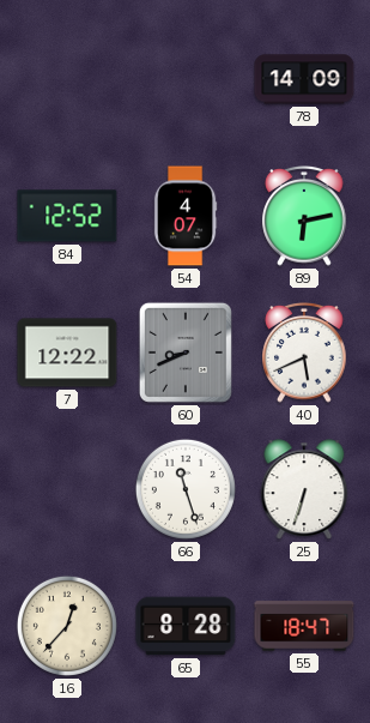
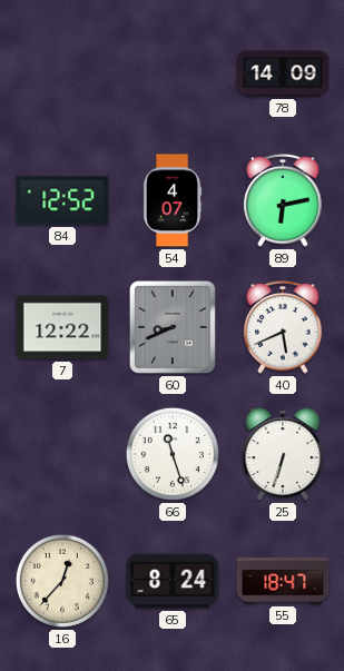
65: 8:28 -> 8:24 (173, 581)
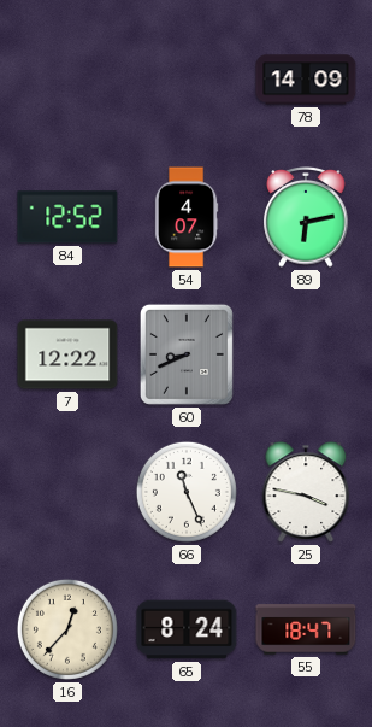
40: 5:41 -> none (283, 328)
66: 11:27 -> 11:26 (187, 492)
25: 6:33 -> 3:47 (306, 492)
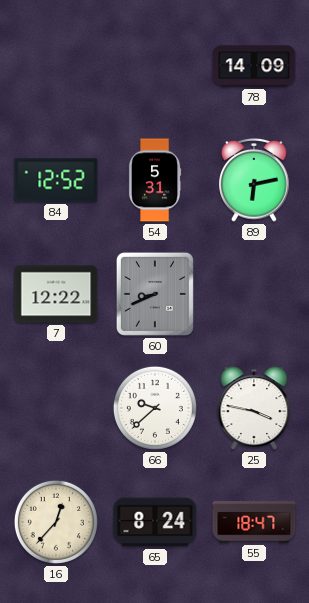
54: 4:07 -> 5:31 (155, 180)
66: 11:26 -> 9:38 (155, 408)
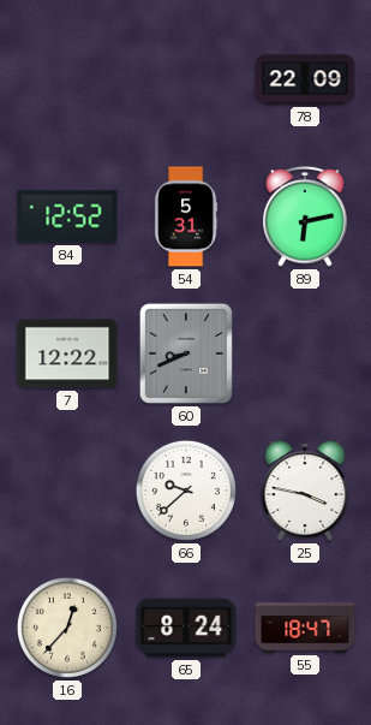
78: 14:09 -> 22:09 (305, 79)
